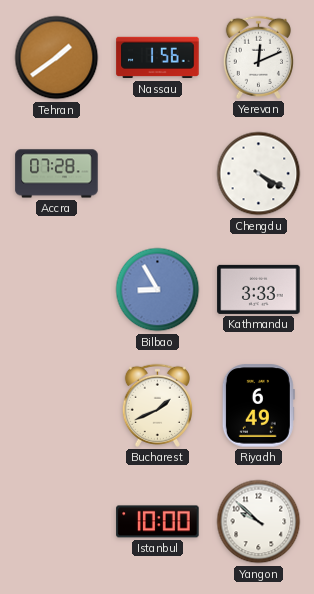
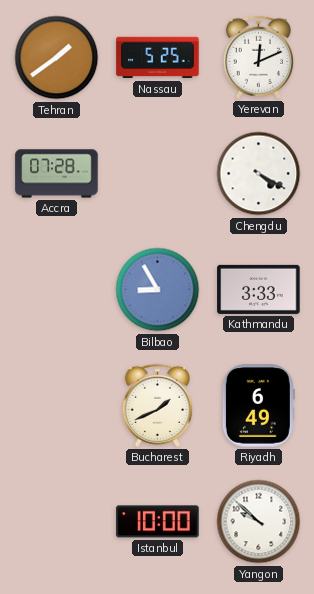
Nassau: 1:56 -> 5:25 (158, 58)
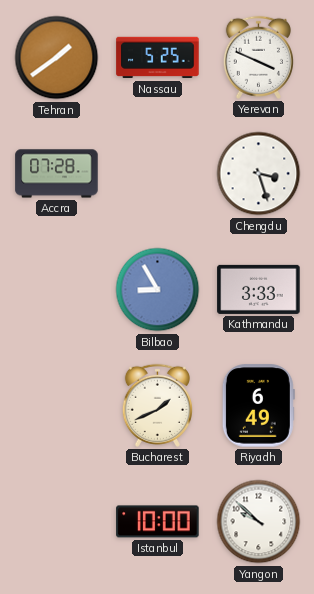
Yerevan: 12:11 -> 3:49 (258, 57)
Chengdu: 4:20 -> 3:27 (259, 174)
